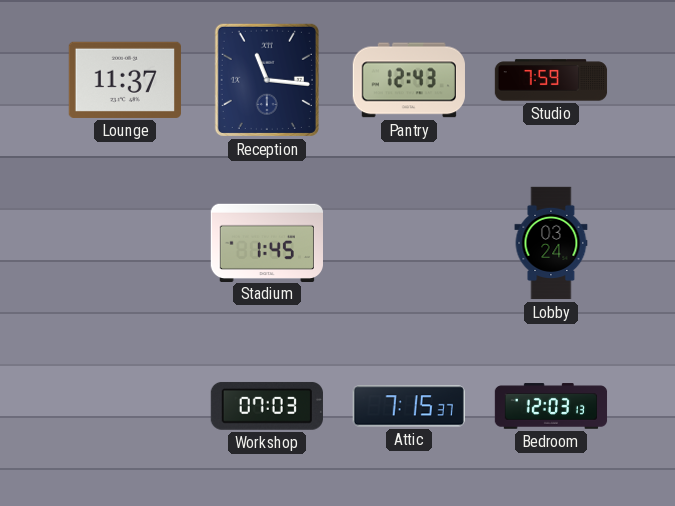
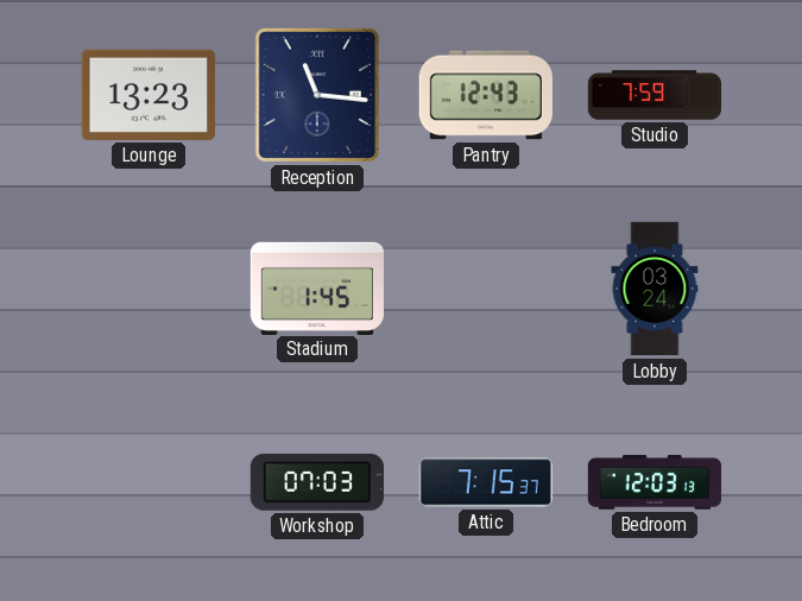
Lounge: 11:37 -> 13:23 (149, 95)
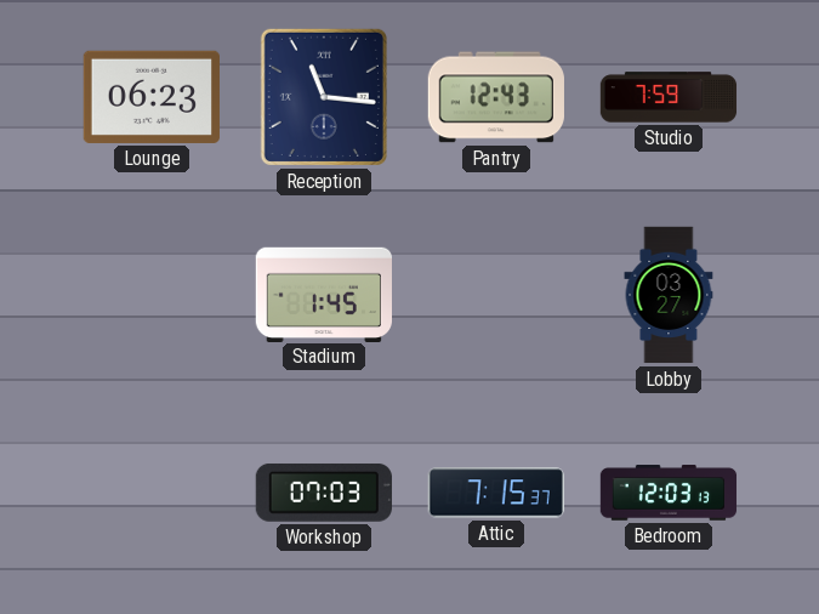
Lounge: 13:23 -> 06:23 (152, 97)
Lobby: 03:24 -> 03:27 (669, 295)
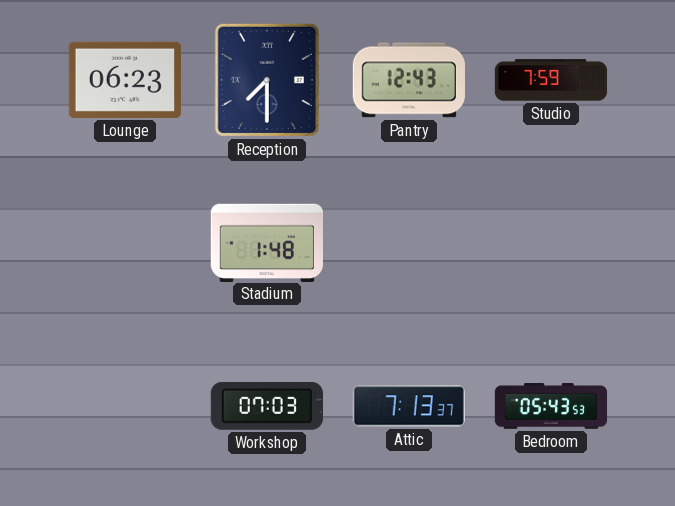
Reception: 11:16 -> 7:30 (267, 80)
Stadium: 1:45 -> 1:48 (266, 242)
Lobby: 03:27 -> none (669, 295)
Attic: 7:15 -> 7:13 (409, 406)
Bedroom: 12:03 -> 05:43 (551, 406)
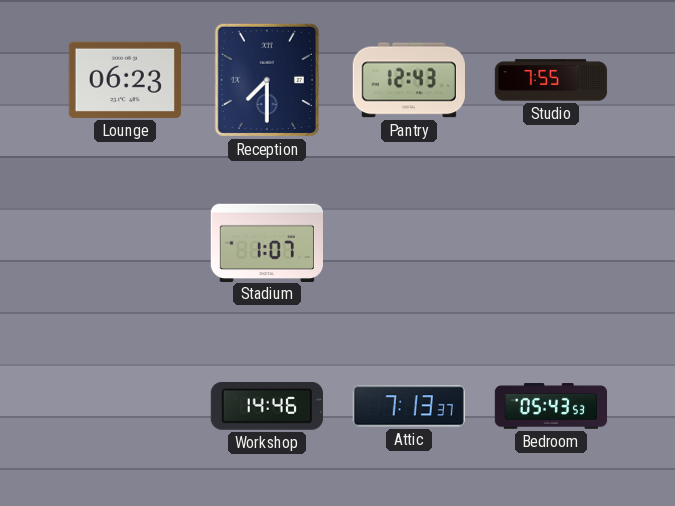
Studio: 7:59 -> 7:55 (551, 80)
Stadium: 1:48 -> 1:07 (266, 242)
Workshop: 07:03 -> 14:46 (267, 406)
